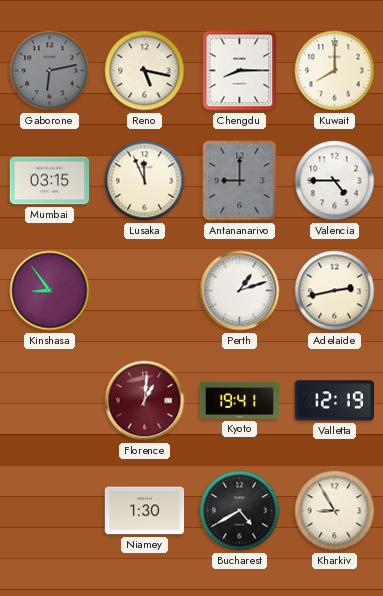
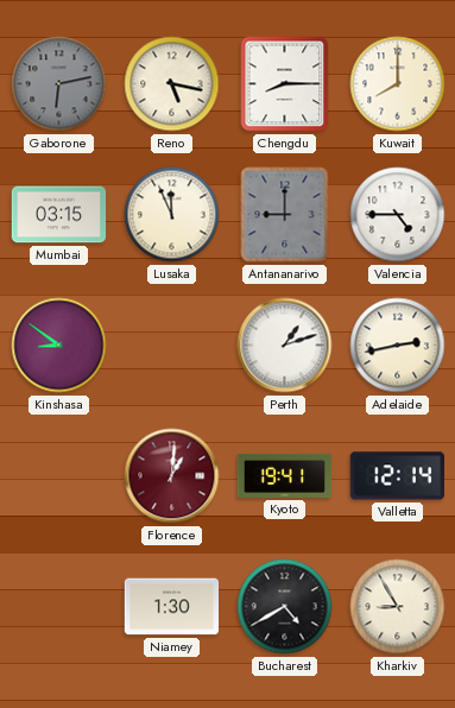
Kinshasa: 8:54 -> 8:51 (59, 346)
Valletta: 12:19 -> 12:14 (397, 476)
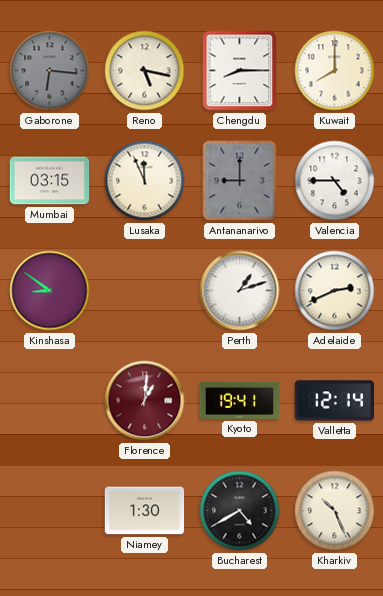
Gaborone: 6:13 -> 6:16 (50, 71)
Adelaide: 2:43 -> 2:41 (335, 291)
Kharkiv: 8:55 -> 10:26 (335, 511)
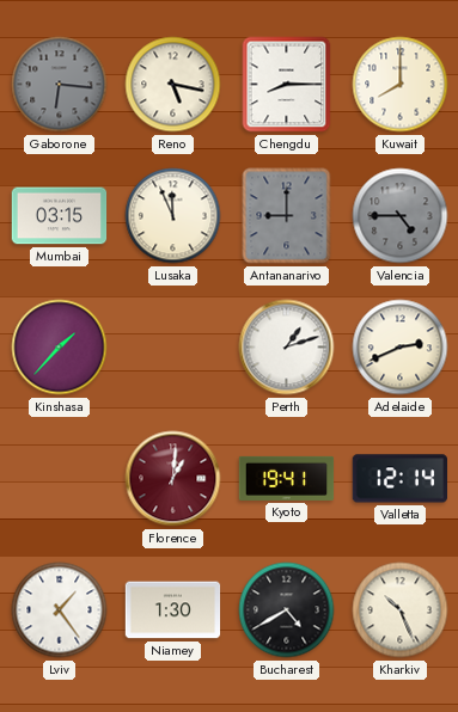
Valencia dial: white -> grey (401, 216)
Kinshasa: 8:51 -> 1:37 (60, 348)
Lviv: none -> 1:24 (60, 610)
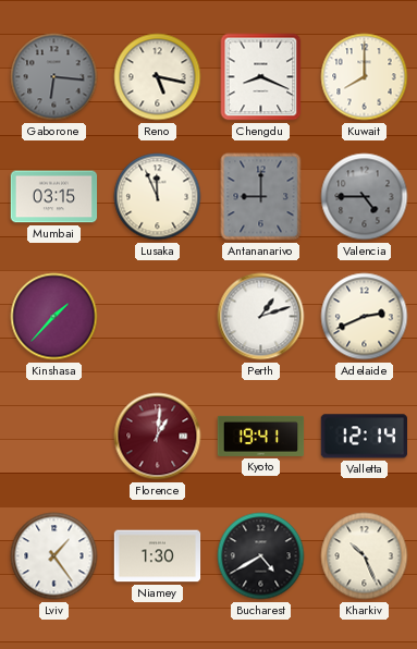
Chengdu: 8:15 -> 8:19 (261, 77)
